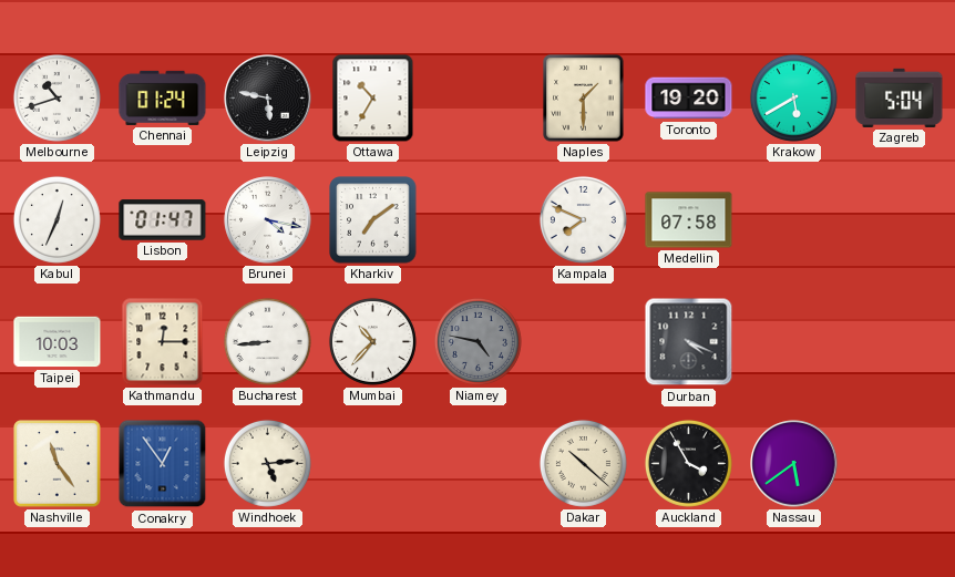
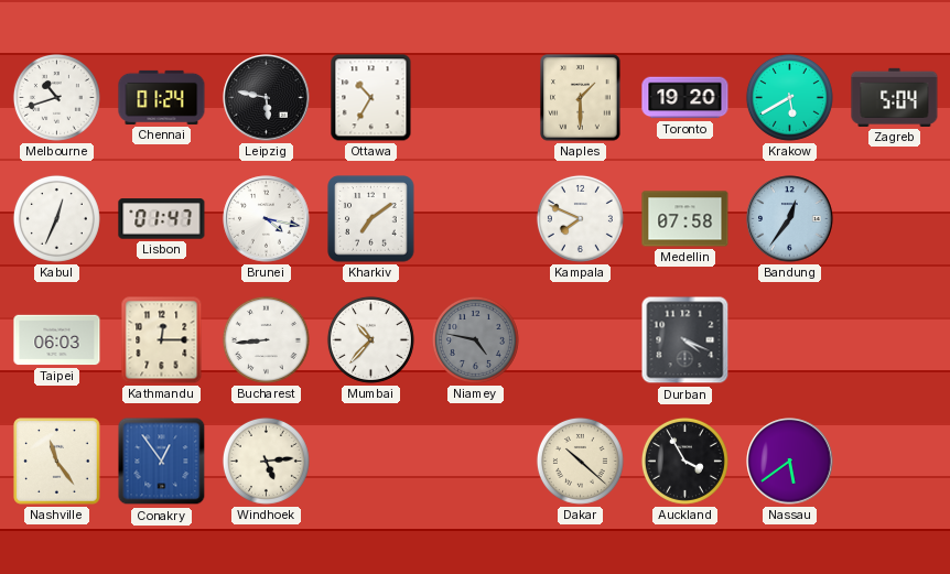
Bandung: none -> 12:36 (790, 219)
Taipei: 10:03 -> 06:03 (57, 340)
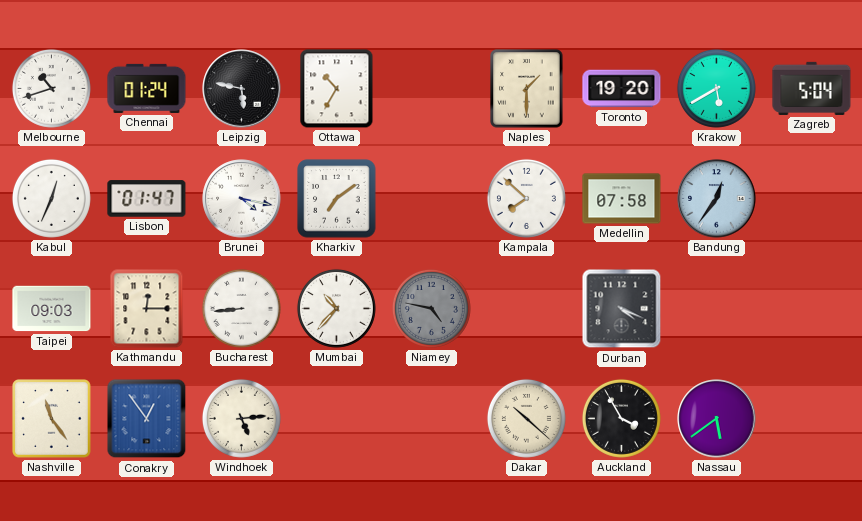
Kampala: 7:49 -> 7:52 (526, 198)
Taipei: 06:03 -> 09:03 (52, 309)
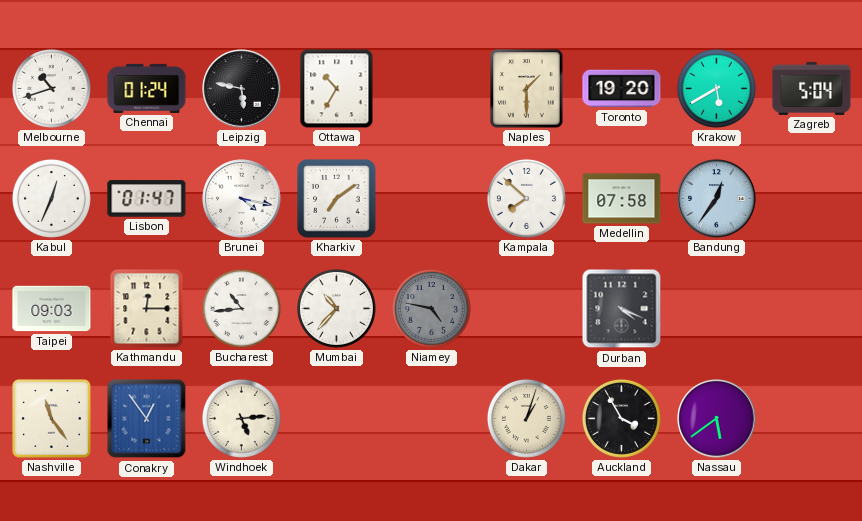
Bucharest: 8:44 -> 10:44 (241, 308)
Dakar: 10:22 -> 1:03 (526, 418)
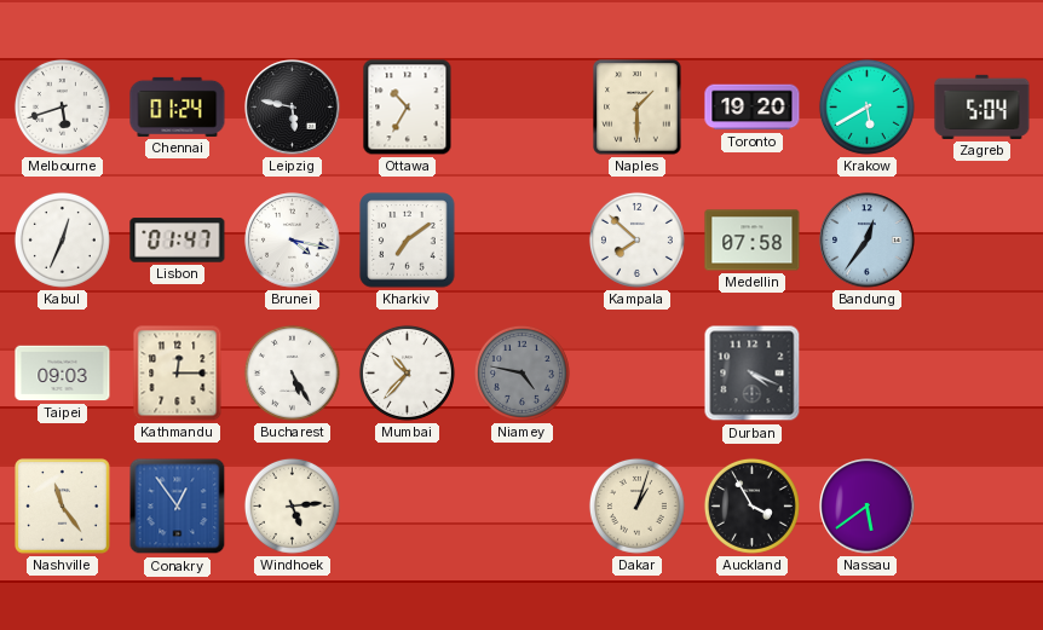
Melbourne: 10:42 -> 5:42 (62, 106)
Bucharest: 10:44 -> 5:25 (292, 372)
